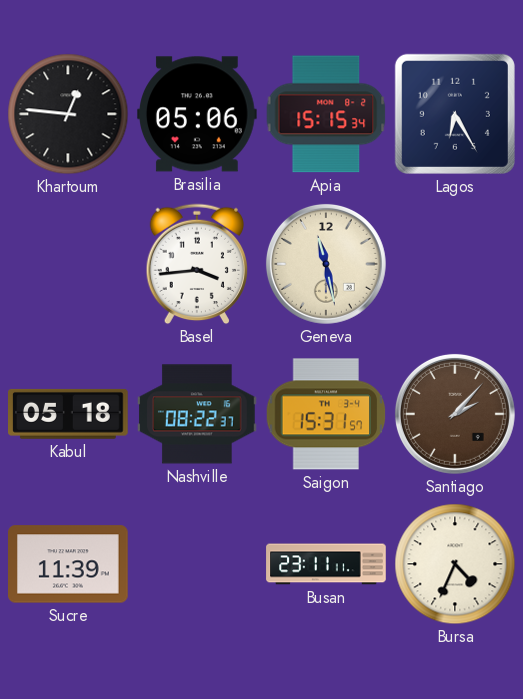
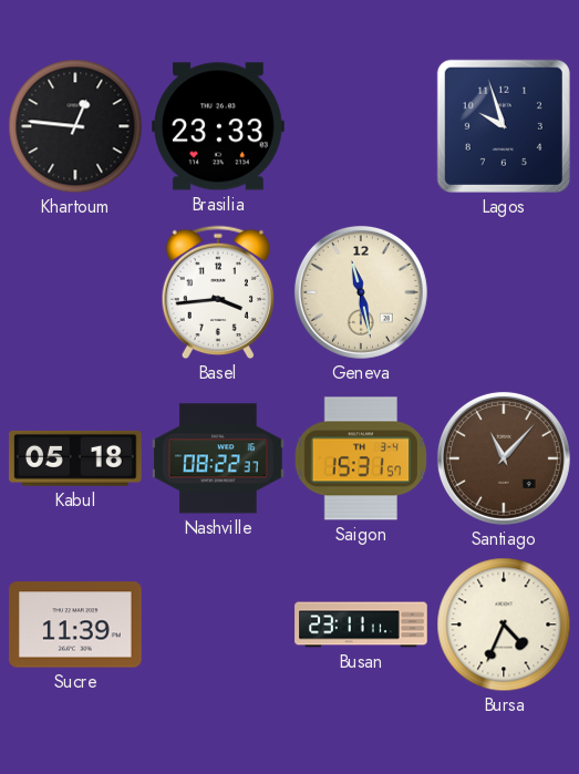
Brasilia: 05:06 -> 23:33 (219, 126)
Apia: 15:15 -> none (326, 114)
Lagos: 6:25 -> 9:57 (504, 126)
Santiago: 2:07 -> 11:07 (504, 458)
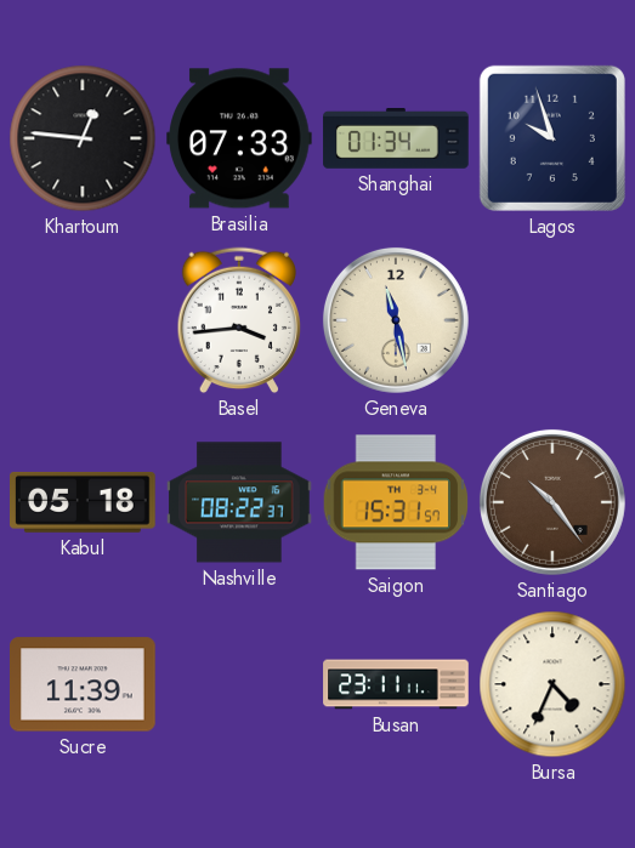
Brasilia: 23:33 -> 07:33 (240, 138)
Shanghai: none -> 01:34 (396, 140)
Santiago: 11:07 -> 10:24 (552, 502)
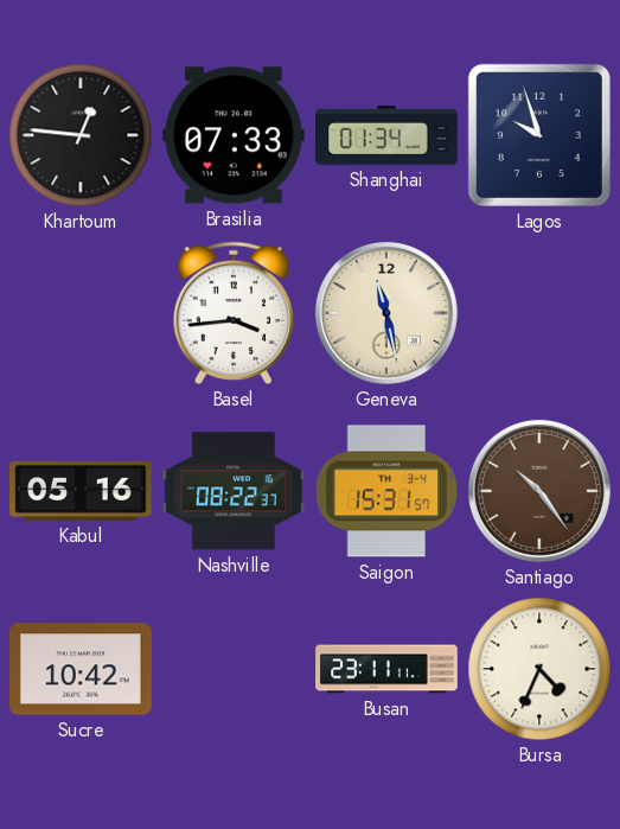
Kabul: 05:18 -> 05:16 (82, 491)
Sucre: 11:39 -> 10:42 (81, 669)
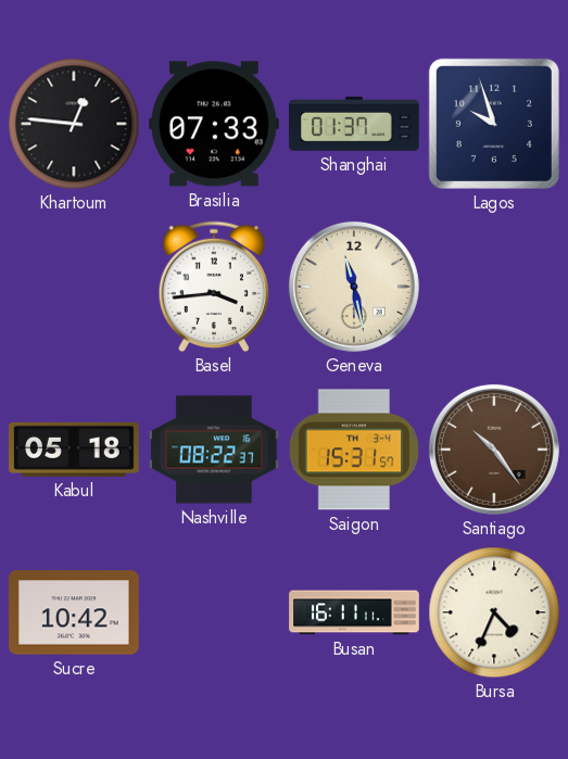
Shanghai: 01:34 -> 01:37 (354, 125)
Kabul: 05:16 -> 05:18 (75, 450)
Busan: 23:11 -> 16:11 (354, 612)
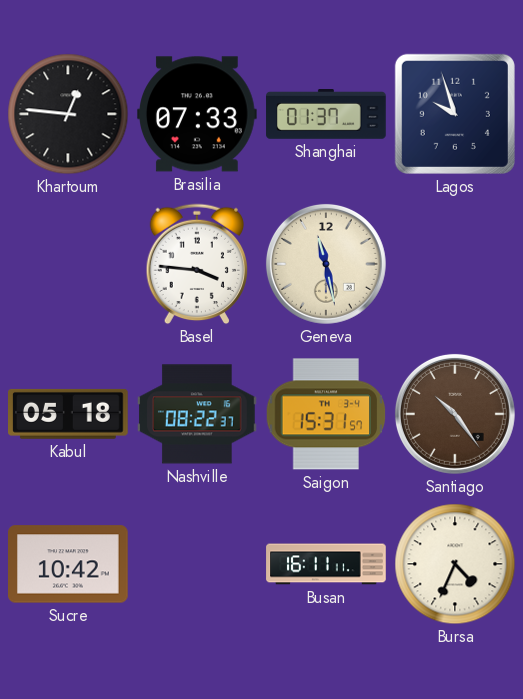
Basel: 3:44 -> 3:46 (196, 264)
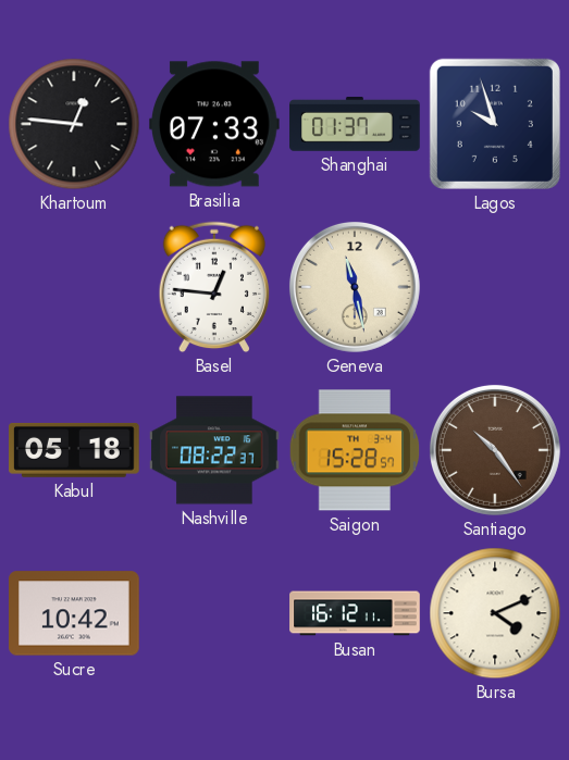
Basel: 3:46 -> 12:46 (213, 287)
Saigon: 15:31 -> 15:28 (355, 450)
Busan: 16:11 -> 16:12 (355, 613)
Bursa: 4:34 -> 4:11 (495, 613)
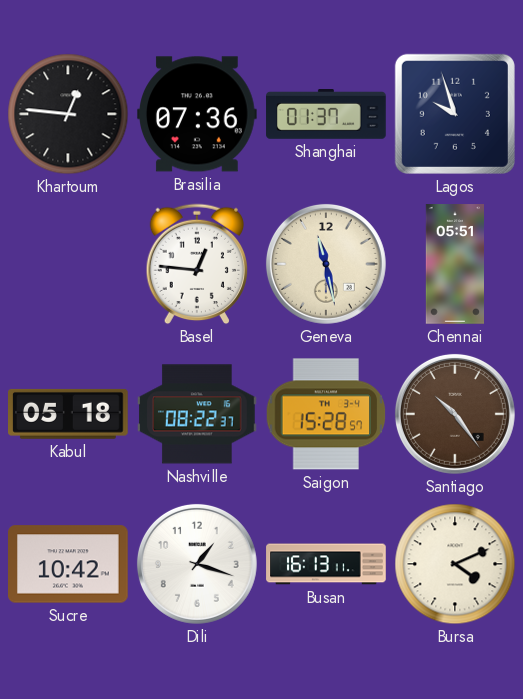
Brasilia: 07:33 -> 07:36 (198, 114)
Chennai: none -> 05:51 (454, 264)
Dili: none -> 1:18 (197, 564)
Busan: 16:12 -> 16:13 (326, 564)
